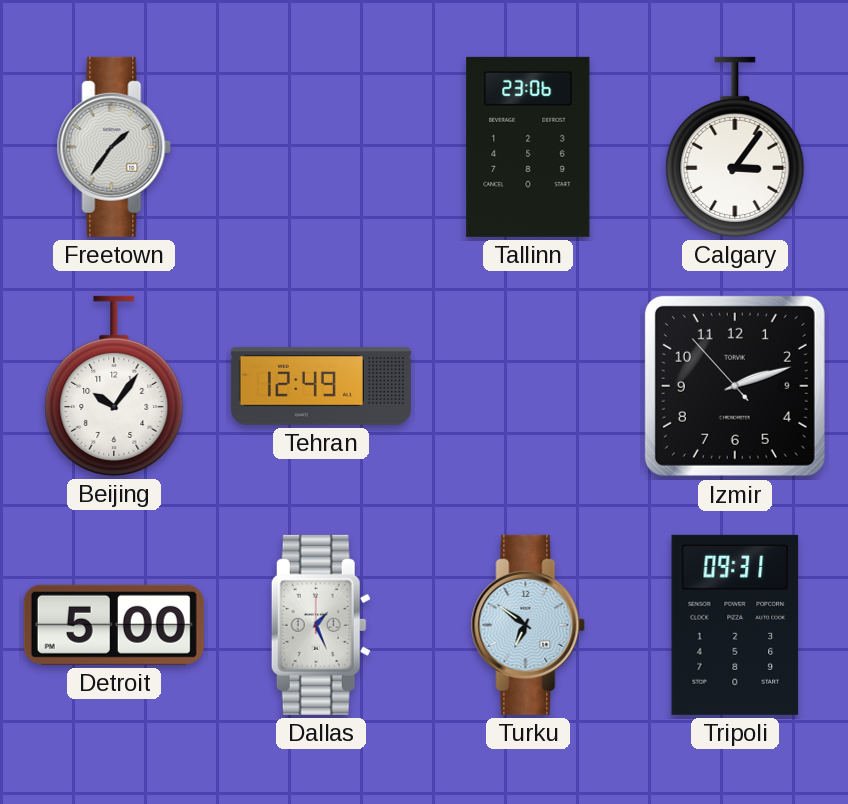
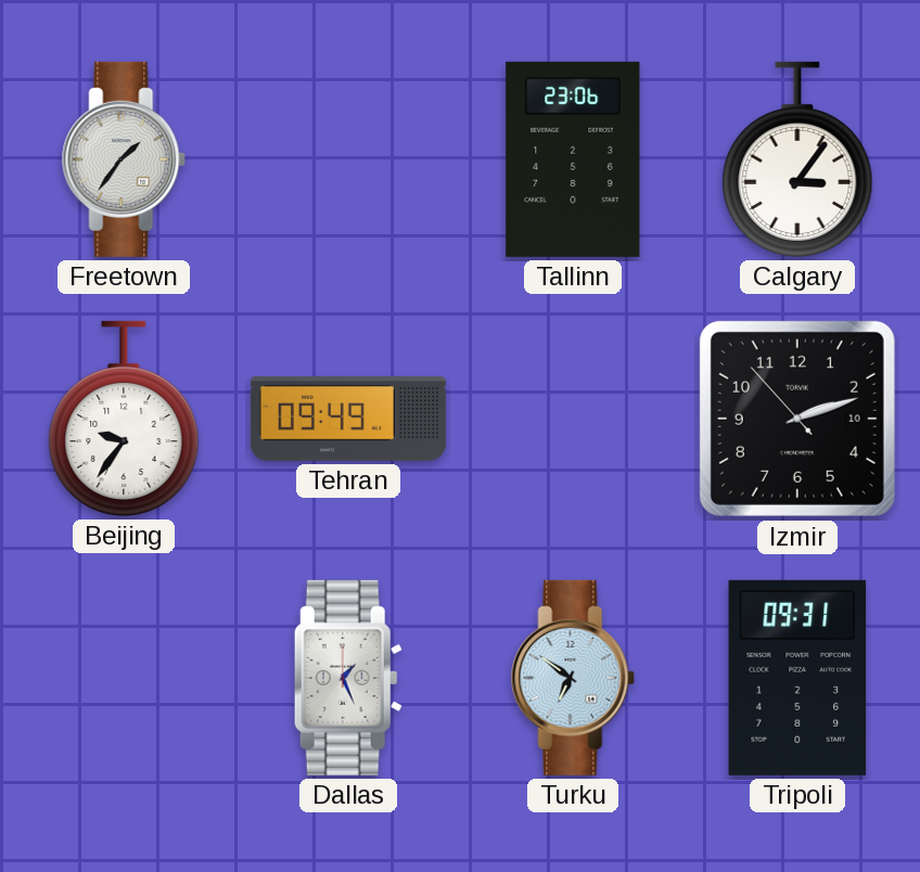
Beijing: 10:06 -> 9:36 (124, 419)
Tehran: 12:49 -> 09:49 (348, 419)
Izmir date: 9 -> 10 (797, 419)
Detroit: 5:00 -> none (114, 625)
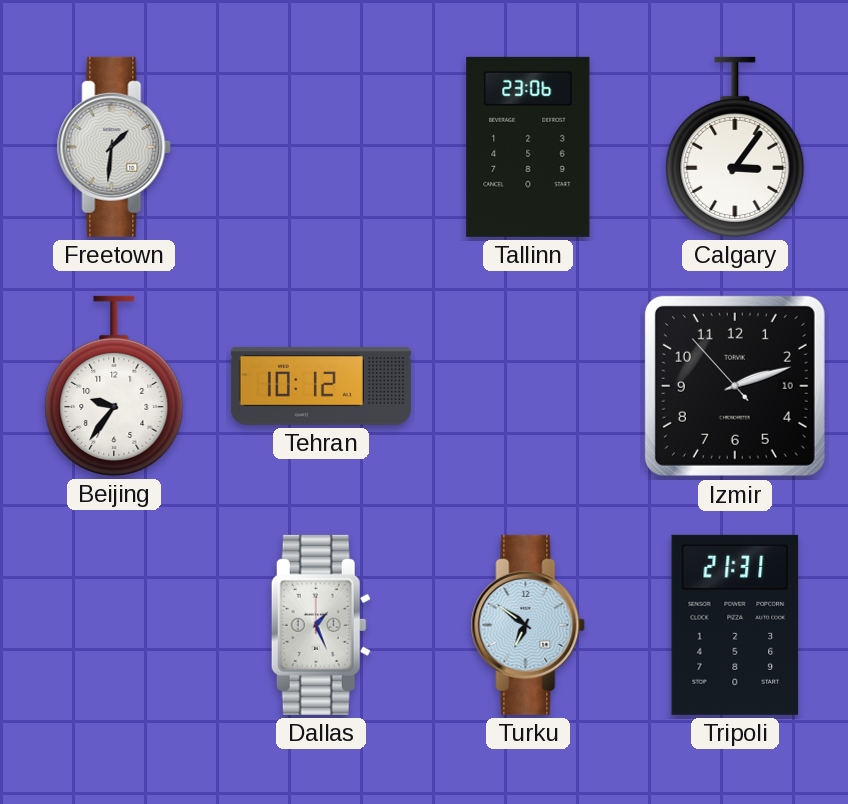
Freetown: 1:36 -> 1:31 (114, 147)
Tehran: 09:49 -> 10:12 (321, 386)
Tripoli: 09:31 -> 21:31 (735, 625)
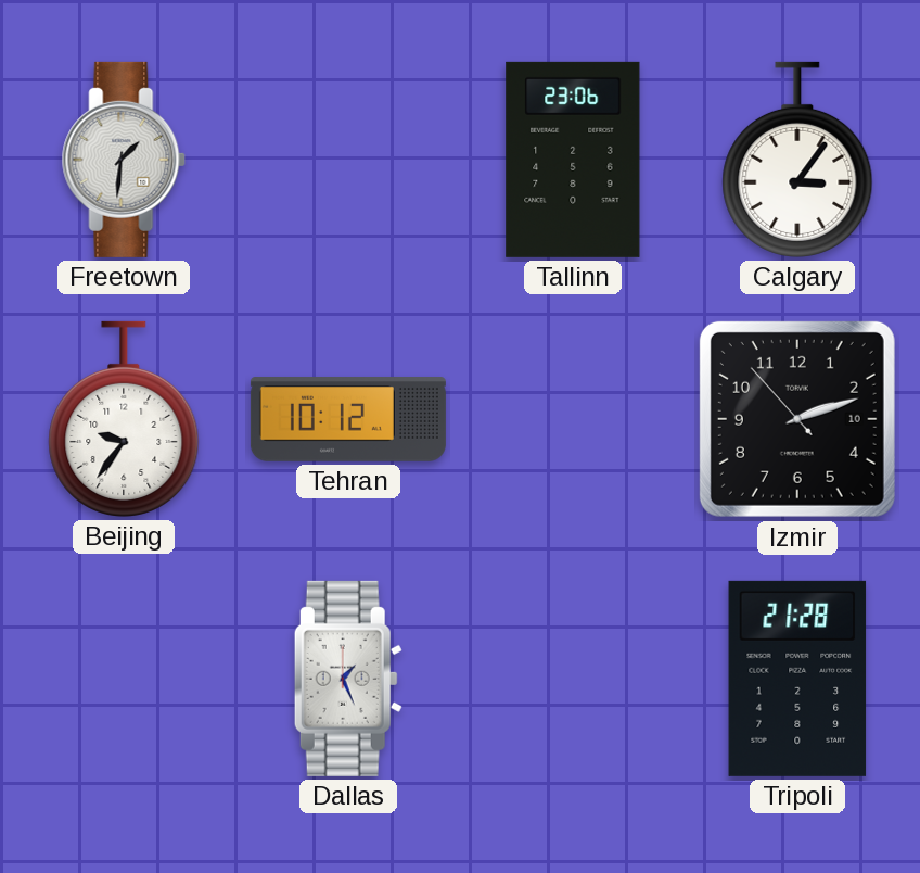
Turku: 6:51 -> none (528, 625)
Tripoli: 21:31 -> 21:28 (797, 679)
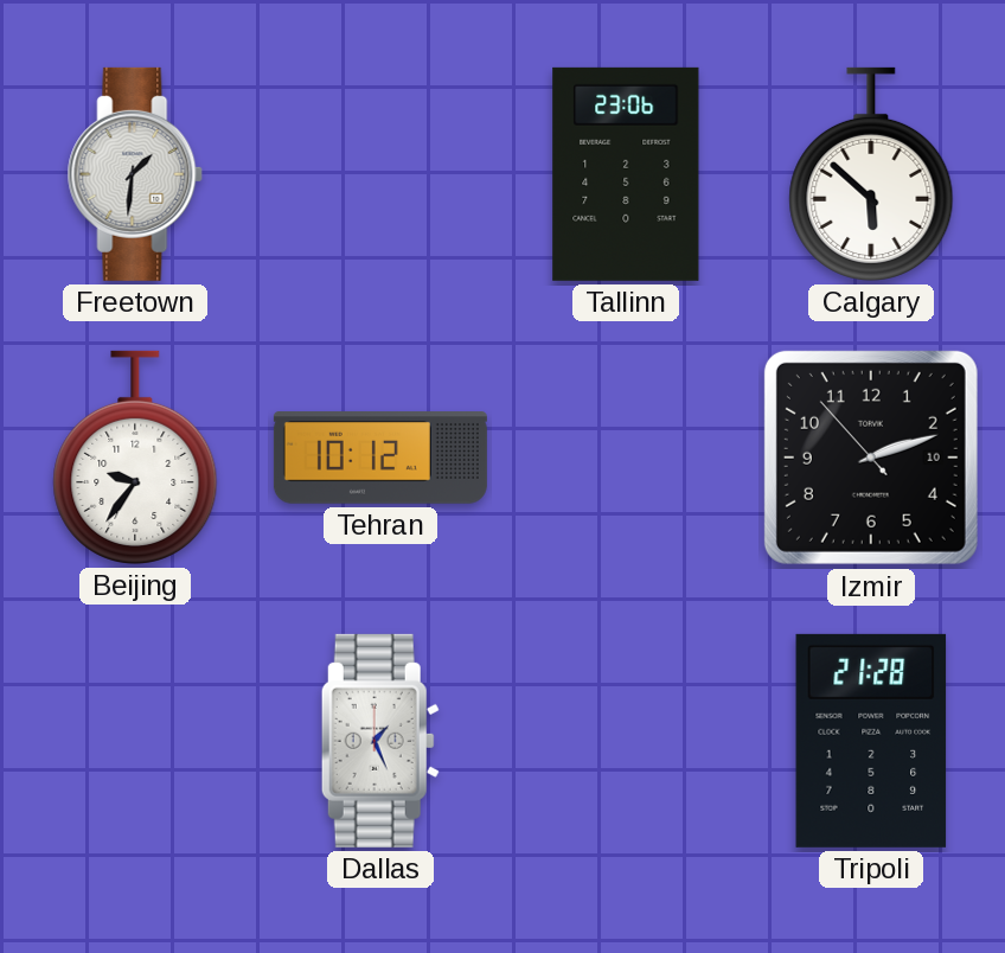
Calgary: 3:06 -> 5:52 (871, 174)
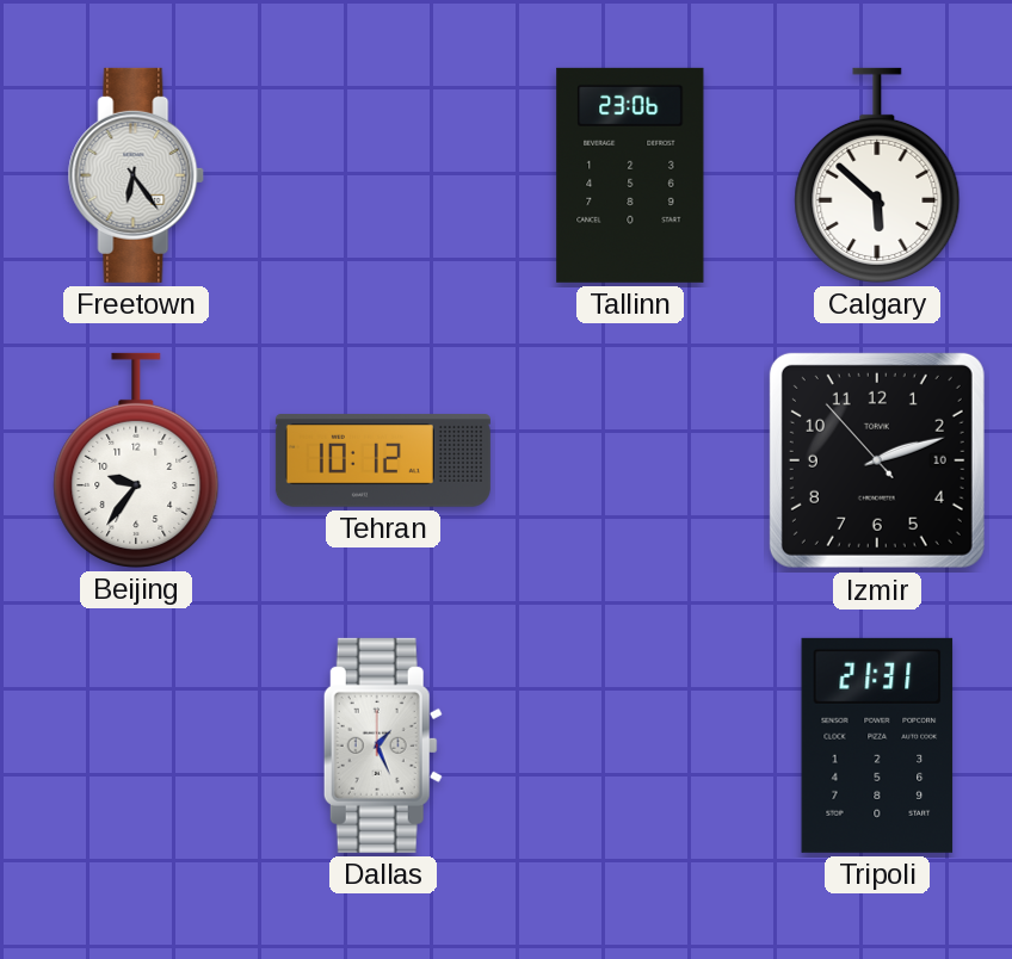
Freetown: 1:31 -> 6:24 (136, 175)
Tripoli: 21:28 -> 21:31 (877, 745)
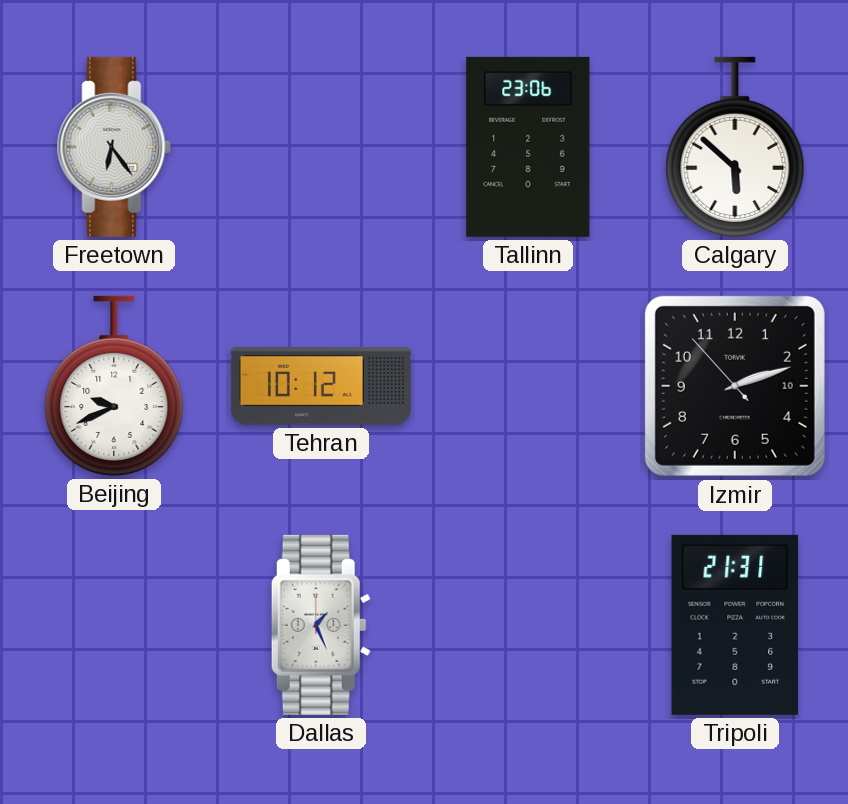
Beijing: 9:36 -> 9:41 (114, 386)
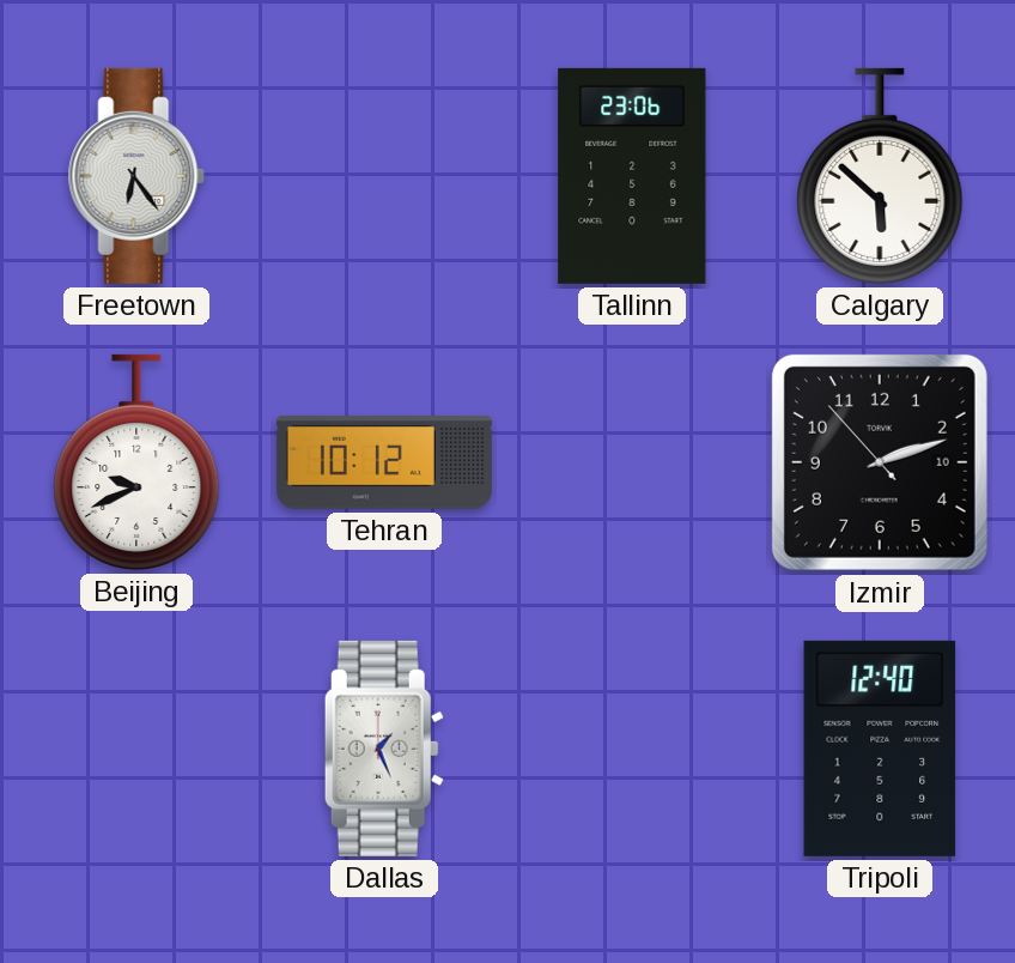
Tripoli: 21:31 -> 12:40 (880, 749)
